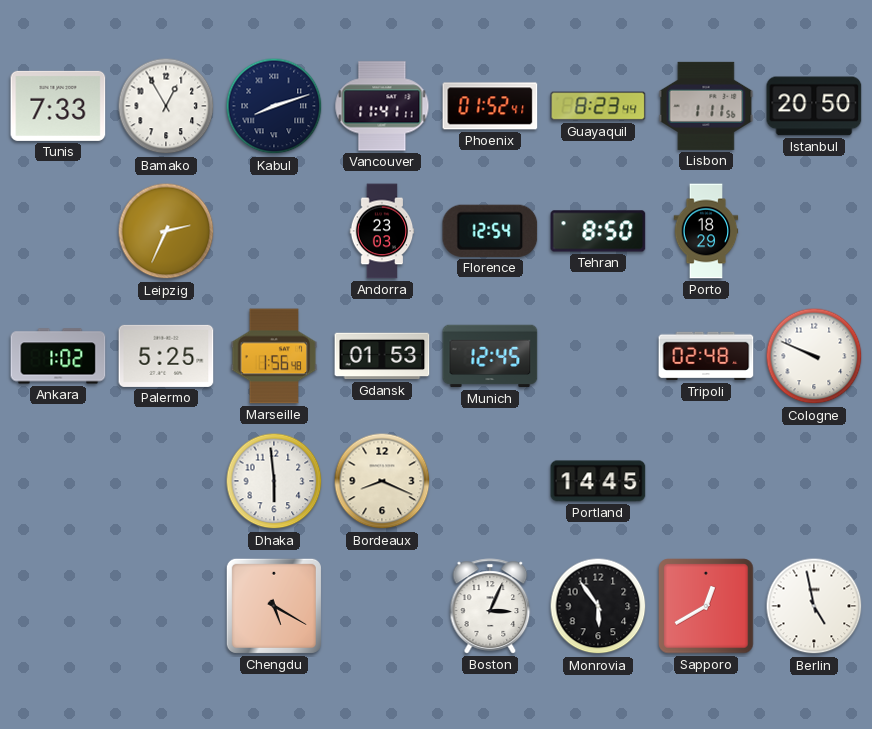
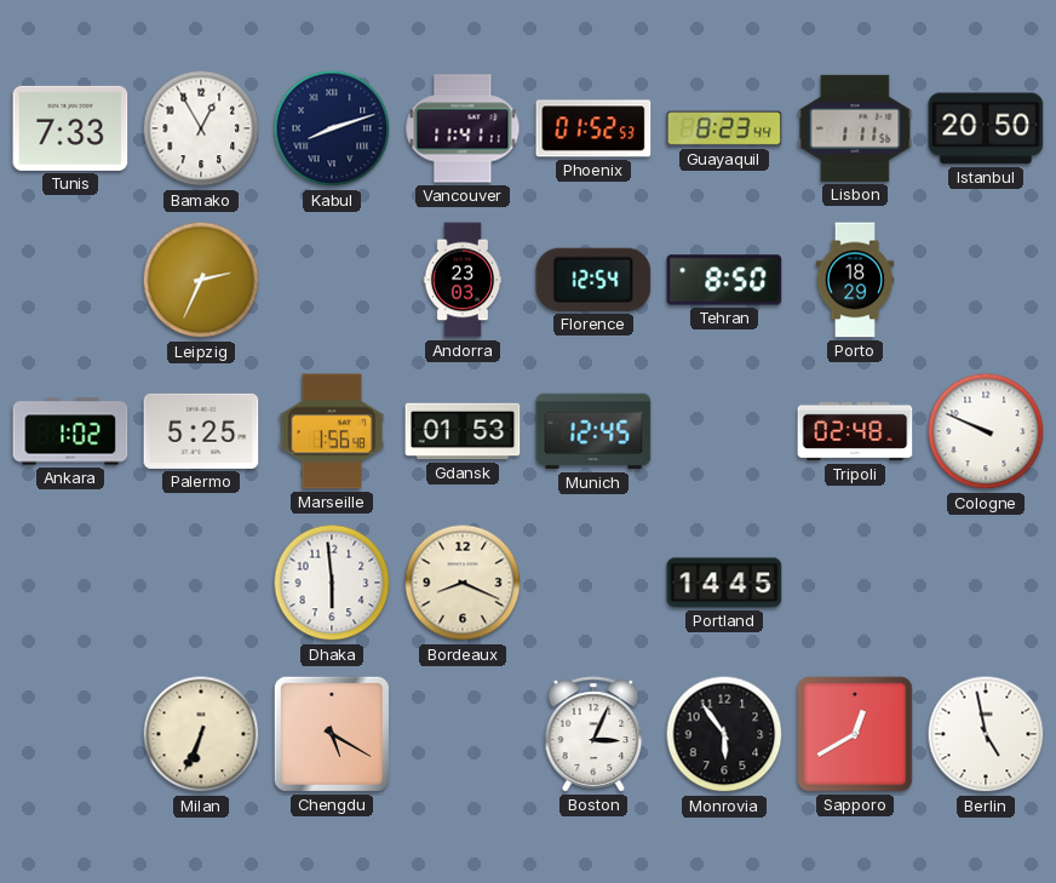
Phoenix: 01:52:41 -> 01:52:53 (593, 128)
Milan: none -> 6:34 (201, 734)
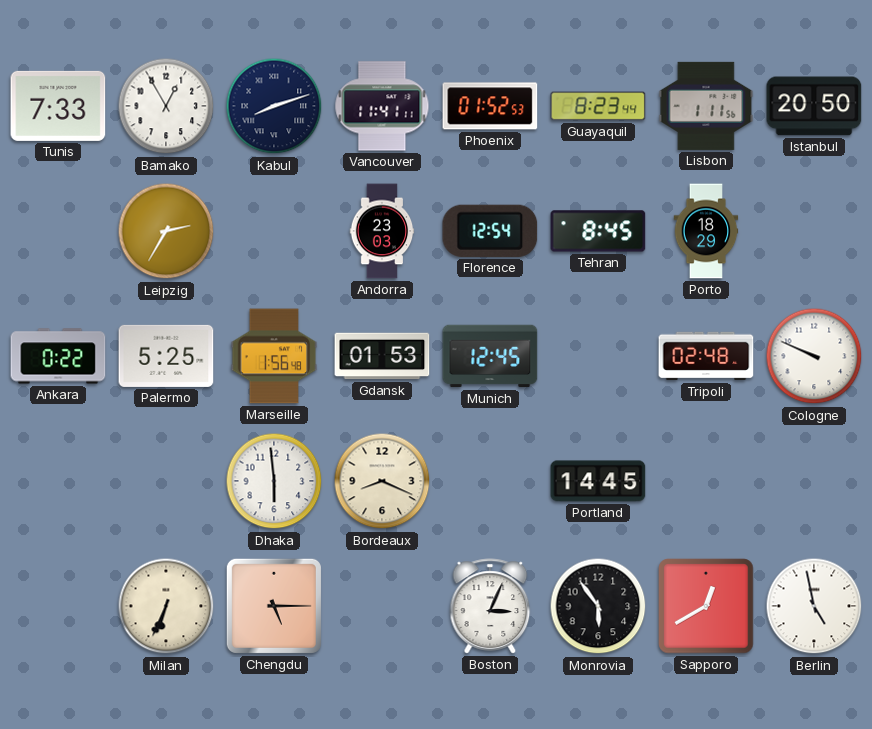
Leipzig: 2:34 -> 2:35 (166, 231)
Tehran: 8:50 -> 8:45 (598, 231)
Ankara: 1:02 -> 0:22 (58, 356)
Chengdu: 5:20 -> 5:15 (274, 606)
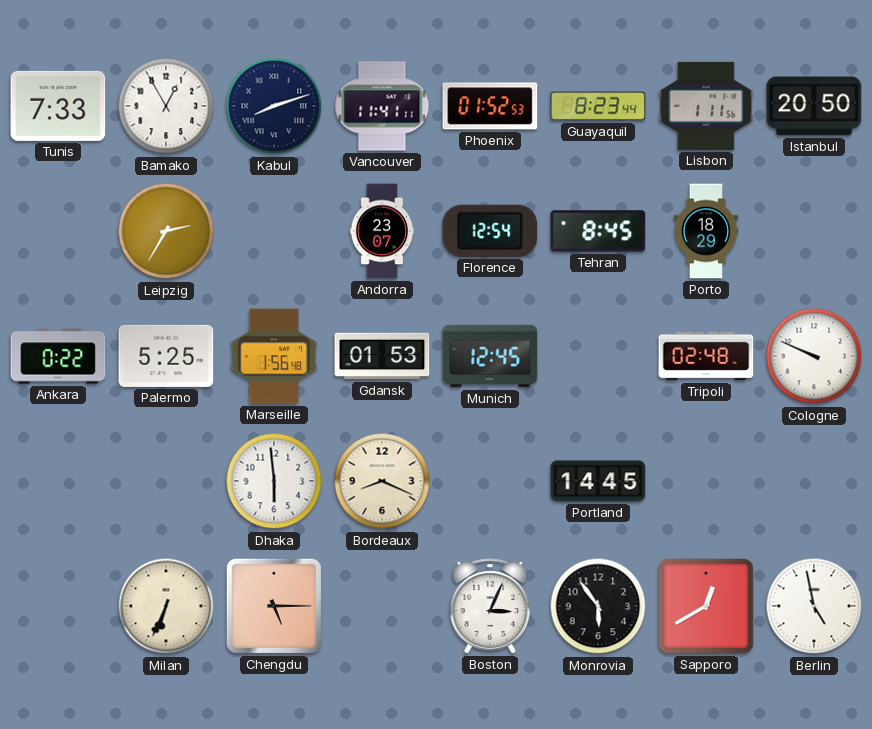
Andorra: 23:03 -> 23:07 (382, 231)
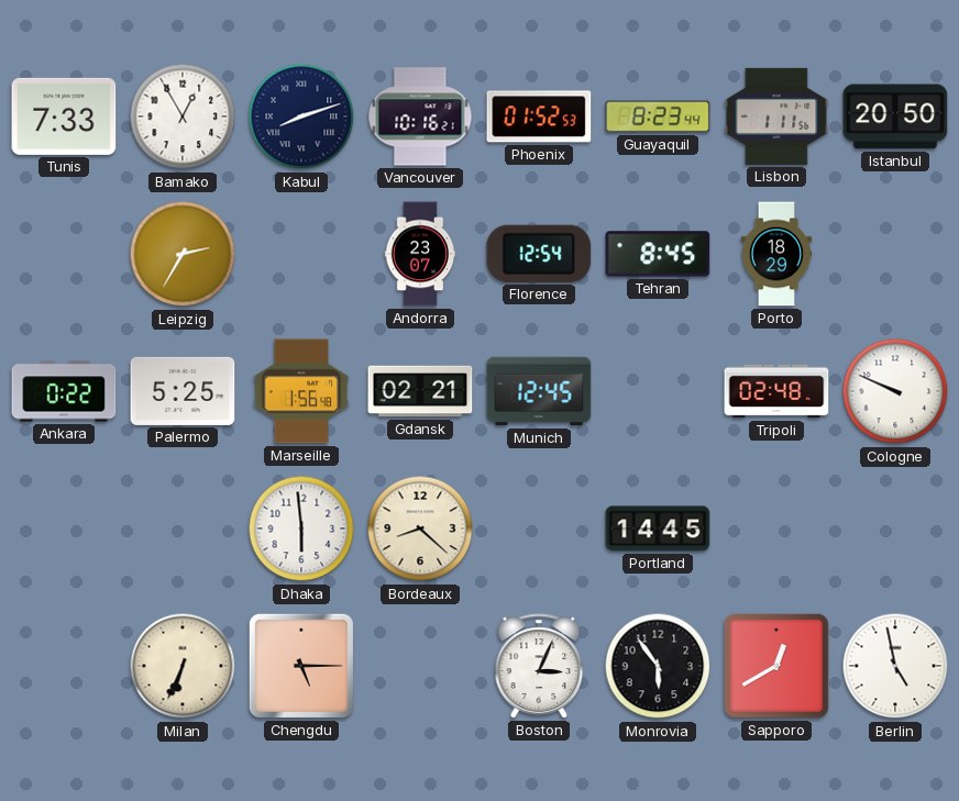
Vancouver: 11:41 -> 10:16 (420, 116)
Gdansk: 01:53 -> 02:21 (420, 391)
Bordeaux: 8:19 -> 8:22 (420, 529)
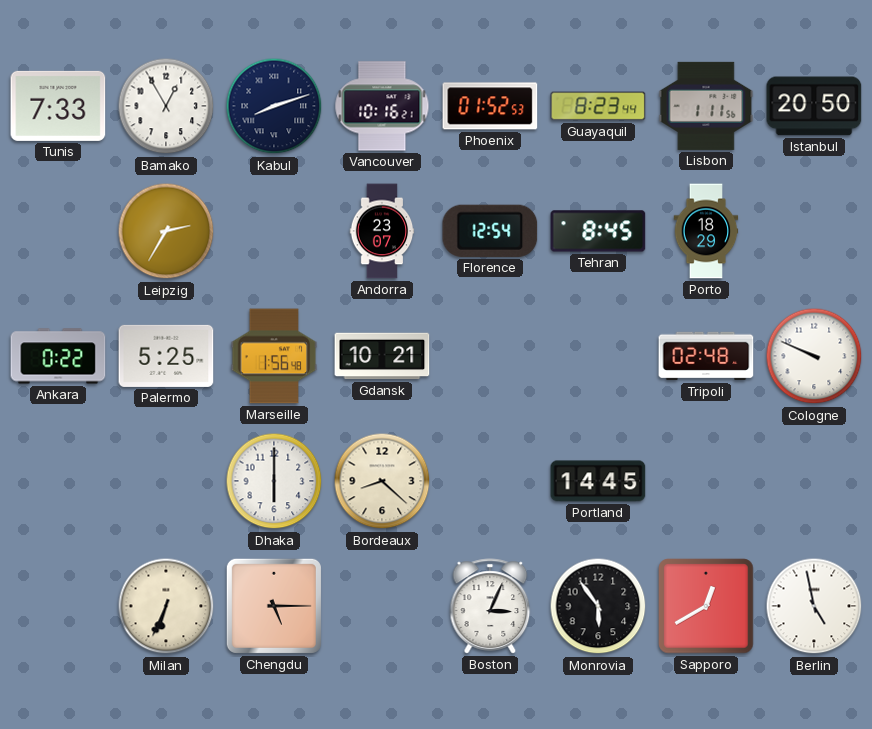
Gdansk: 02:21 -> 10:21 (382, 356)
Munich: 12:45 -> none (539, 391)
Dhaka: 5:59 -> 6:00 (274, 481)
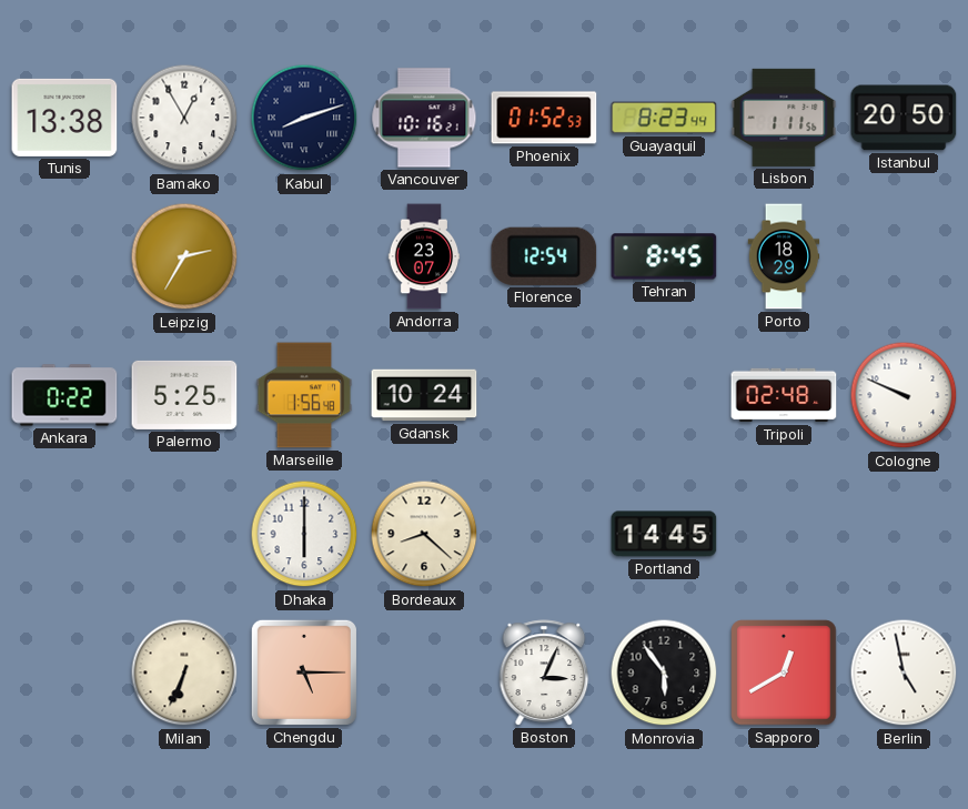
Tunis: 7:33 -> 13:38 (64, 118)
Gdansk: 10:21 -> 10:24 (424, 395)
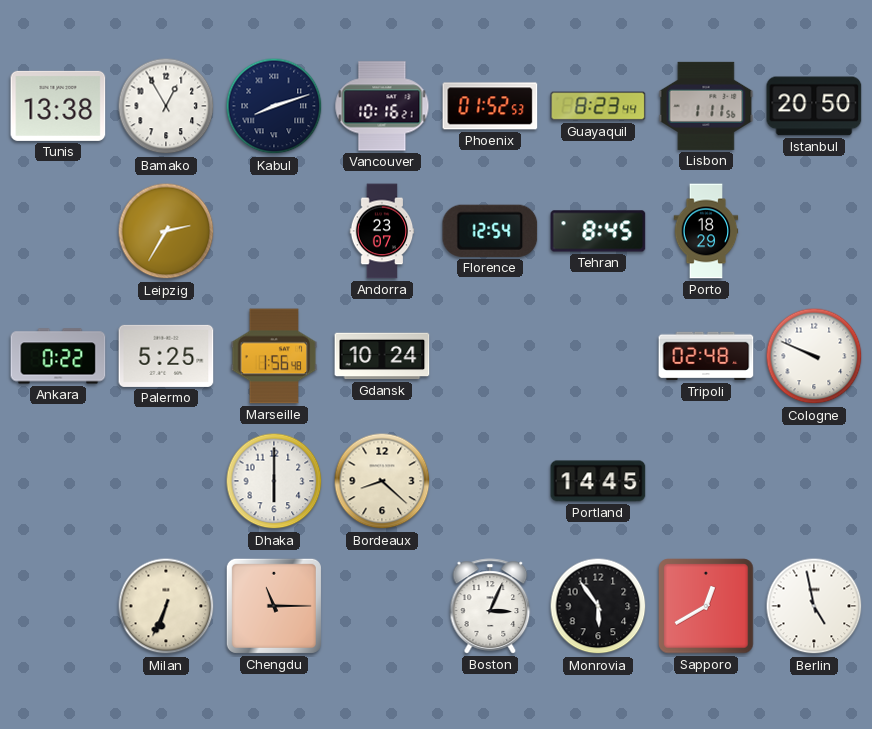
Chengdu: 5:15 -> 11:15 (274, 606)
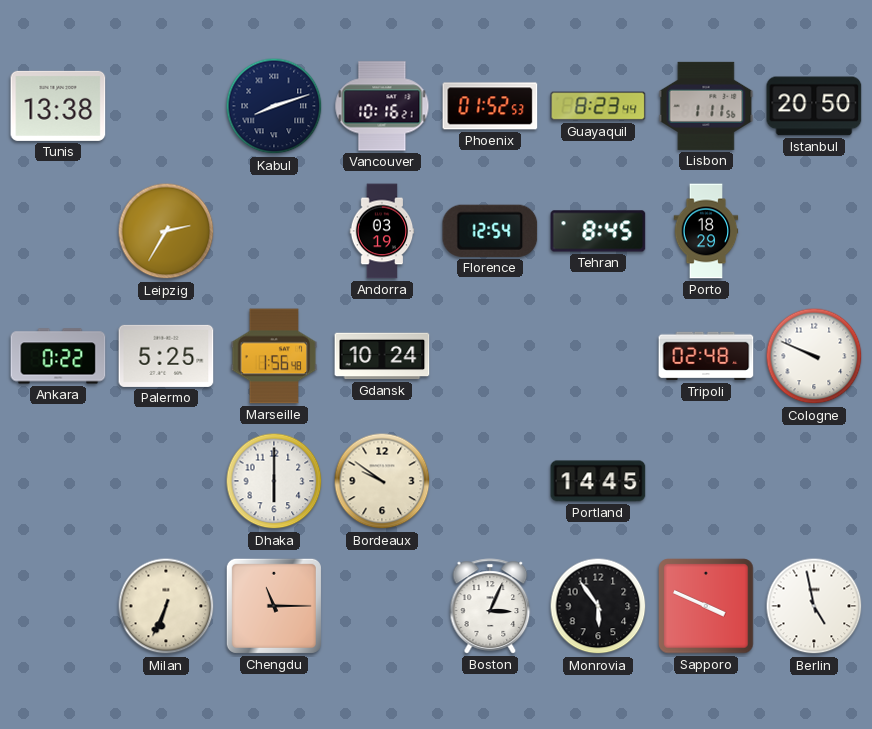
Bamako: 12:55 -> none (166, 106)
Andorra: 23:07 -> 03:19 (382, 231)
Bordeaux: 8:22 -> 9:51 (382, 481)
Sapporo: 12:40 -> 3:49 (706, 606)
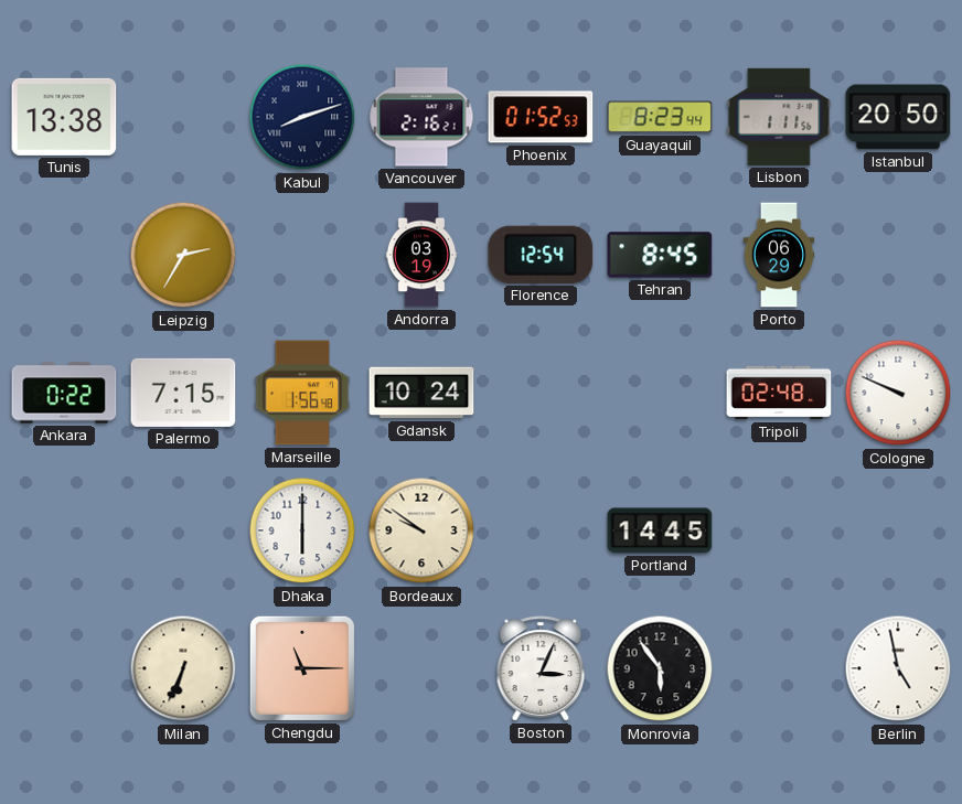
Vancouver: 10:16 -> 2:16 (421, 117)
Porto: 18:29 -> 06:29 (779, 255)
Palermo: 5:25 -> 7:15 (183, 393)
Sapporo: 3:49 -> none (706, 606)
